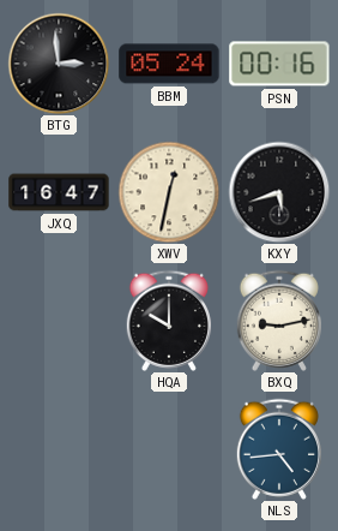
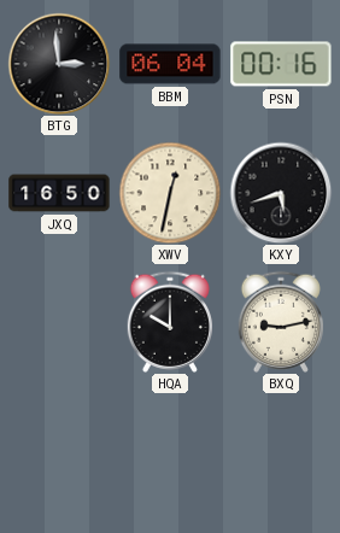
BBM: 05:24 -> 06:04 (170, 64)
JXQ: 16:47 -> 16:50 (59, 193)
NLS: 4:44 -> none (279, 449)
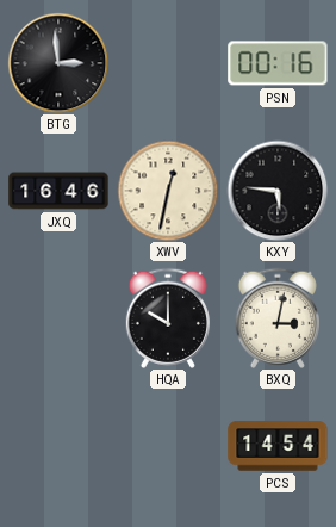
BBM: 06:04 -> none (170, 64)
JXQ: 16:50 -> 16:46 (58, 191)
KXY: 5:42 -> 5:46 (278, 191)
BXQ: 9:13 -> 3:02 (278, 318)
PCS: none -> 14:54 (278, 446)
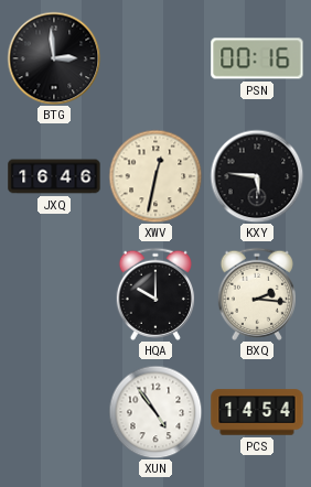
BXQ: 3:02 -> 2:16 (257, 294)
XUN: none -> 4:54 (155, 412)
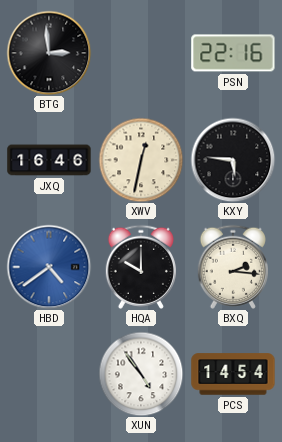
PSN: 00:16 -> 22:16 (233, 53)
HBD: none -> 4:39 (49, 267)
